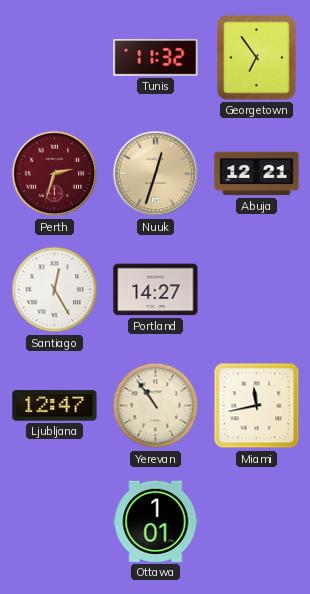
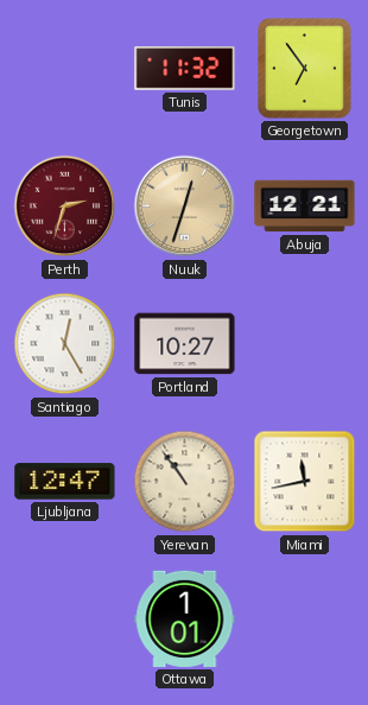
Portland: 14:27 -> 10:27 (185, 344)
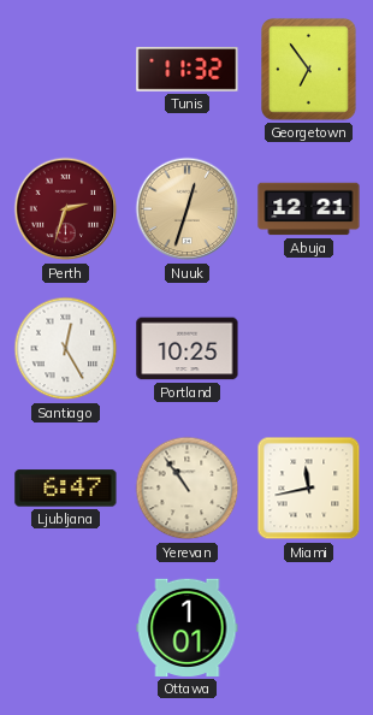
Portland: 10:27 -> 10:25 (188, 349)
Ljubljana: 12:47 -> 6:47 (66, 489)
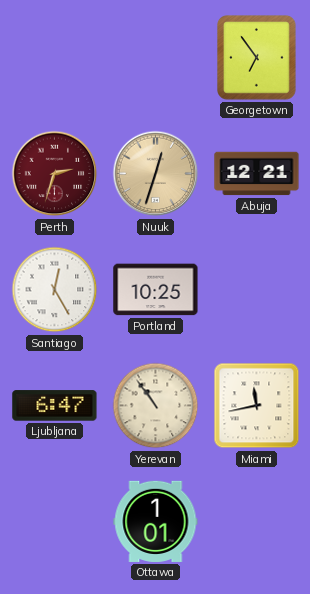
Tunis: 11:32 -> none (188, 70)
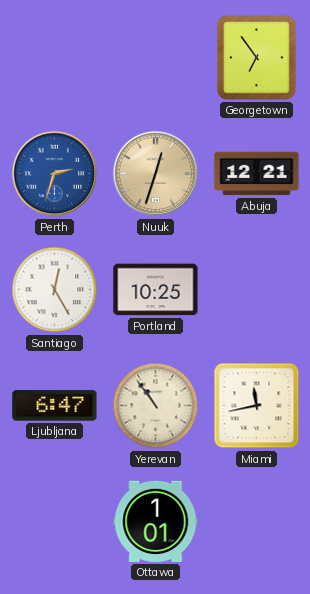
Perth dial: burgundy -> blue (55, 174)
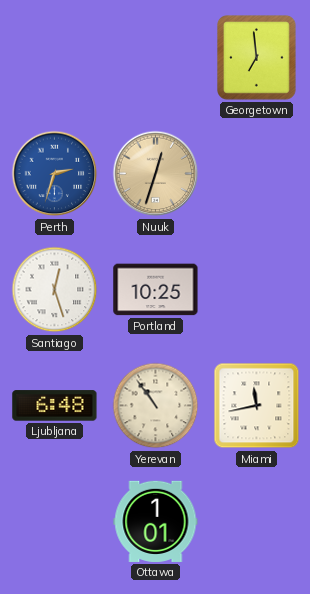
Georgetown: 6:54 -> 6:59 (257, 58)
Abuja: 12:21 -> none (257, 174)
Santiago: 12:25 -> 12:27 (55, 290)
Ljubljana: 6:47 -> 6:48 (55, 406)
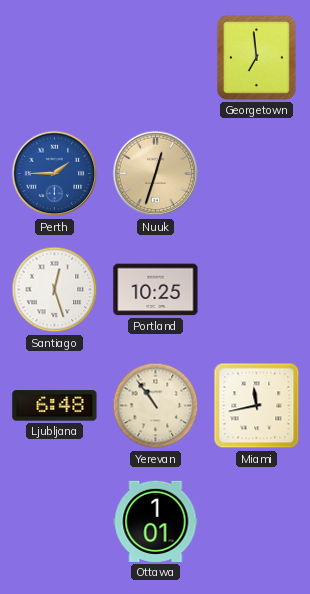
Perth: 2:33 -> 1:45 (55, 174)
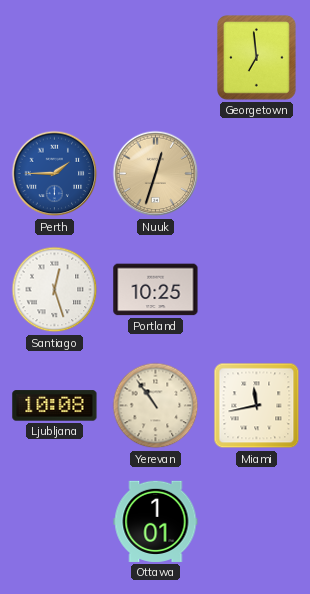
Ljubljana: 6:48 -> 10:08 (55, 406)
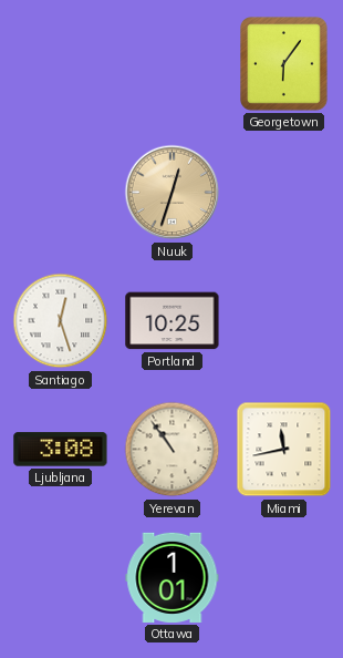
Georgetown: 6:59 -> 6:06 (284, 64)
Perth: 1:45 -> none (55, 174)
Ljubljana: 10:08 -> 3:08 (61, 450)
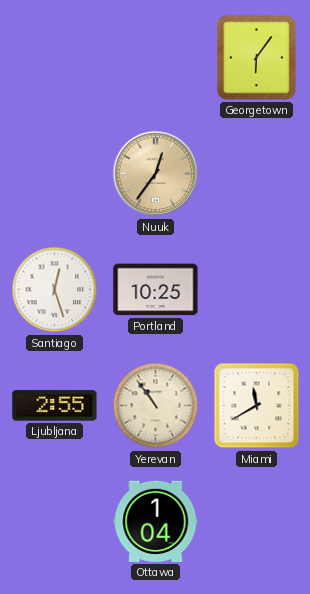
Nuuk: 12:33 -> 12:36 (156, 174)
Ljubljana: 3:08 -> 2:55 (55, 406)
Miami: 11:43 -> 11:40 (257, 406)
Ottawa: 1:01 -> 1:04 (156, 521)
